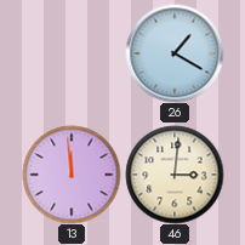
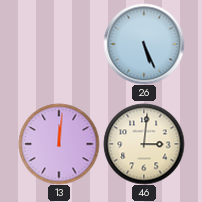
26: 1:20 -> 5:26 (144, 44)
13: 11:59 -> 12:01 (59, 144)
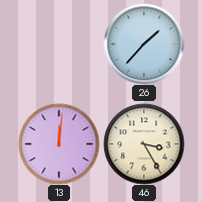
26: 5:26 -> 1:37 (144, 44)
46: 3:01 -> 3:25 (144, 144)
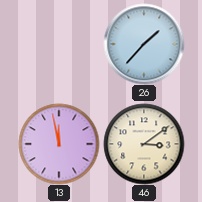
13: 12:01 -> 11:58 (59, 144)
46: 3:25 -> 3:09 (144, 144)
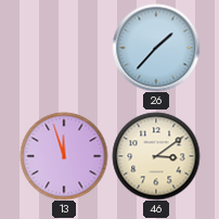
13: 11:58 -> 11:57 (64, 156)
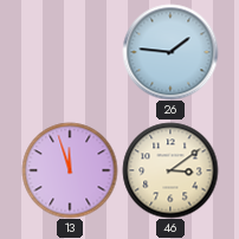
26: 1:37 -> 1:46 (170, 52)
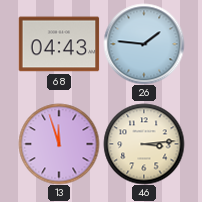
68: none -> 04:43 (59, 44)
46: 3:09 -> 3:14 (144, 144)
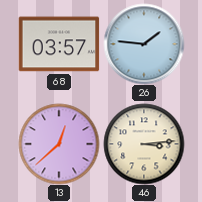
68: 04:43 -> 03:57 (59, 44)
13: 11:57 -> 12:38 (59, 144)
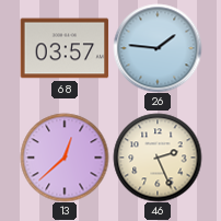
46: 3:14 -> 2:26 (158, 158)
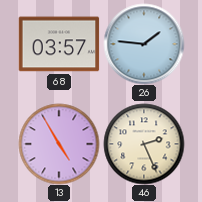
13: 12:38 -> 4:55 (59, 144)
